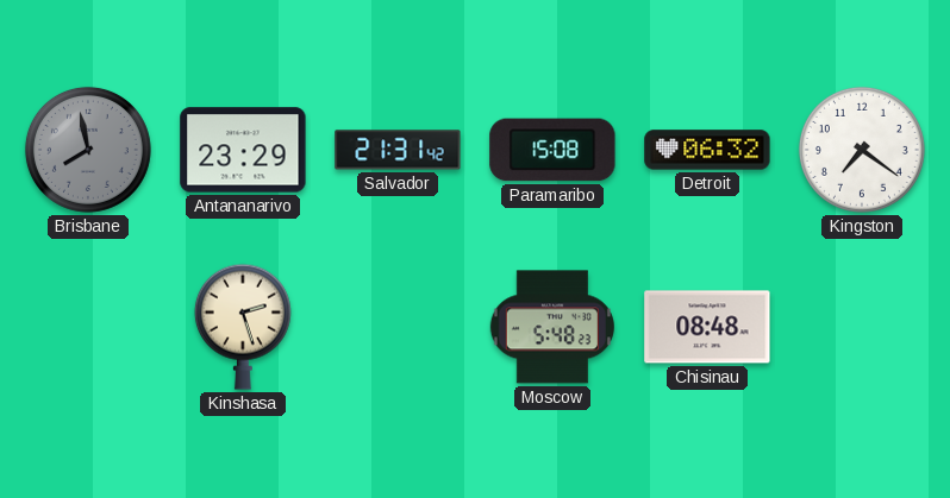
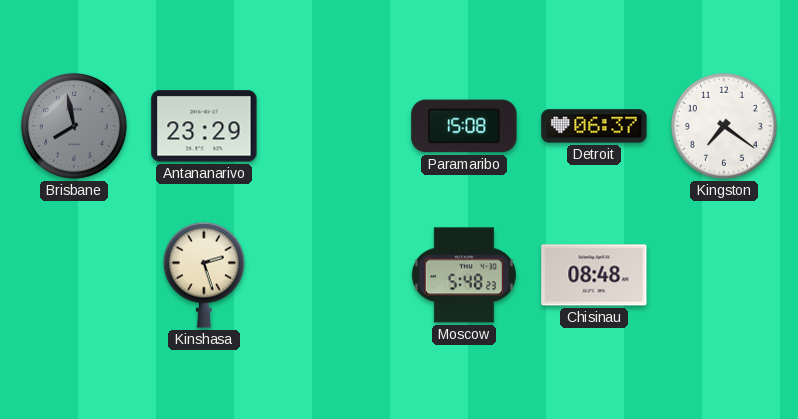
Salvador: 21:31 -> none (398, 150)
Detroit: 06:32 -> 06:37 (594, 126)
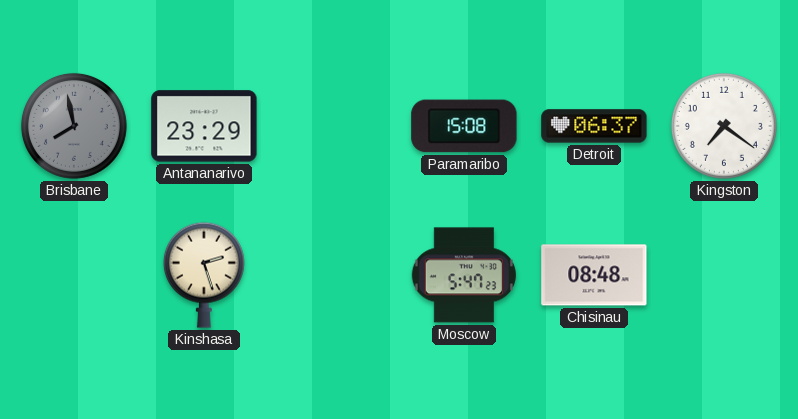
Moscow: 5:48 -> 5:47 (464, 275)
